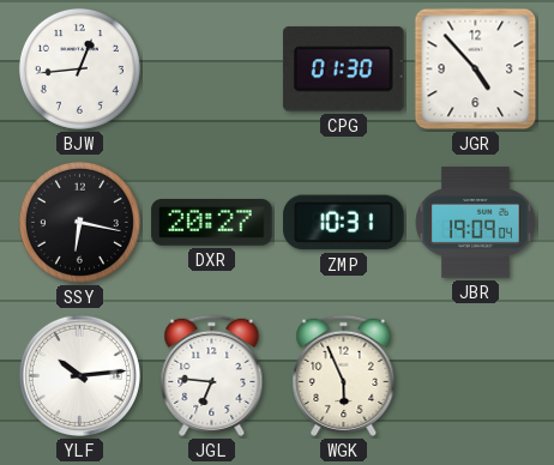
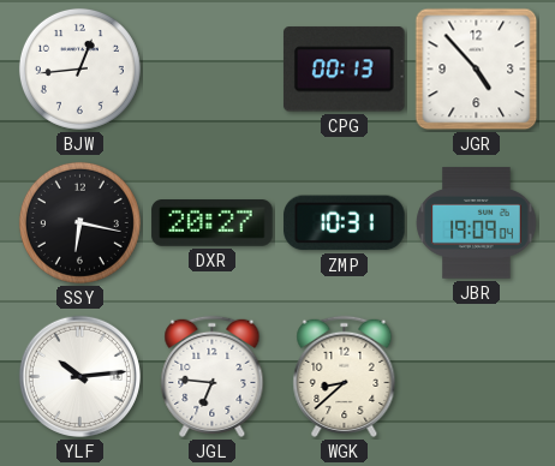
CPG: 01:30 -> 00:13 (344, 70)
WGK: 5:56 -> 8:38 (345, 376)
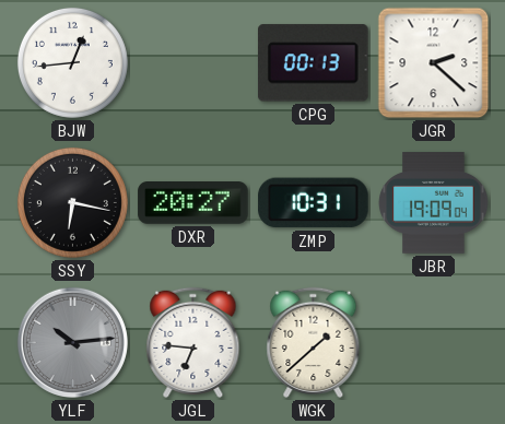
JGR: 4:53 -> 2:22 (434, 63)
YLF dial: white -> grey (72, 342)
WGK: 8:38 -> 1:38 (314, 342)
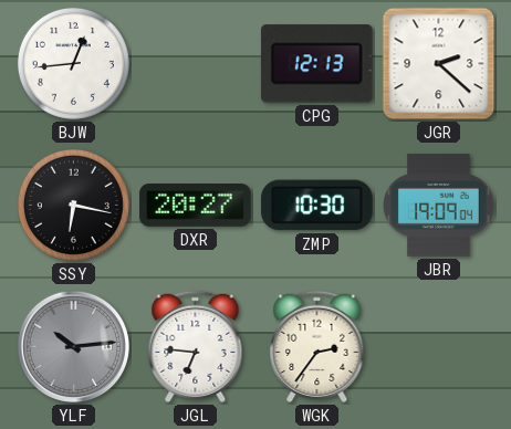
CPG: 00:13 -> 12:13 (316, 64)
ZMP: 10:31 -> 10:30 (317, 206)
WGK: 1:38 -> 2:36 (317, 346)
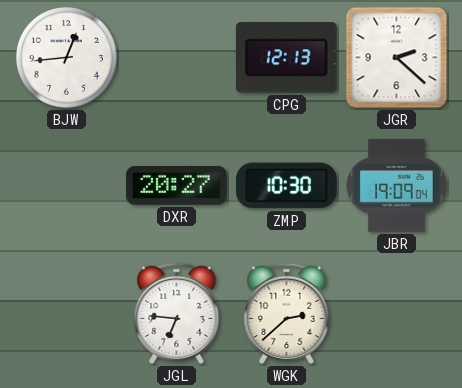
SSY: 6:17 -> none (73, 205)
YLF: 10:14 -> none (73, 346)
WGK: 2:36 -> 2:38 (287, 313)
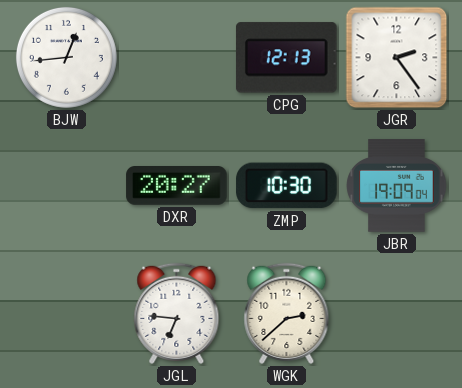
JGR: 2:22 -> 2:24 (397, 58)
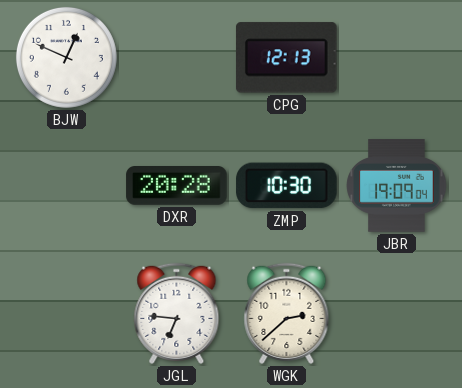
BJW: 12:44 -> 12:49 (66, 57)
JGR: 2:24 -> none (397, 58)
DXR: 20:27 -> 20:28 (177, 186)
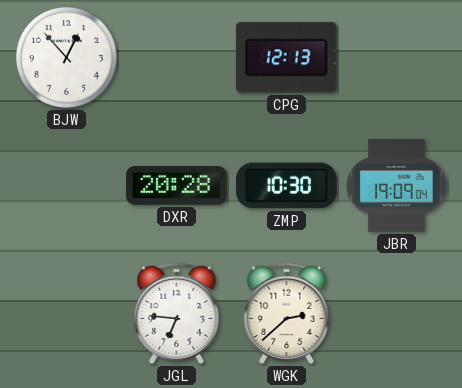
BJW: 12:49 -> 12:53 (66, 57)
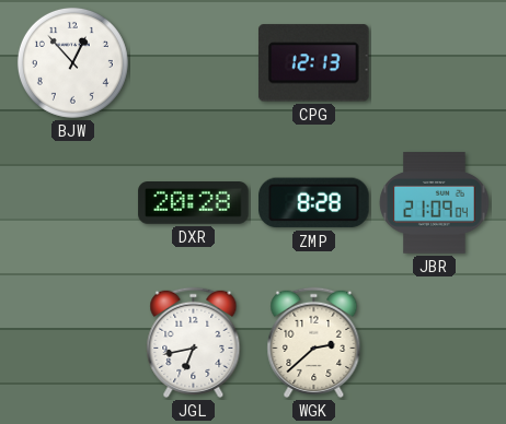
ZMP: 10:30 -> 8:28 (314, 203)
JBR: 19:09 -> 21:09 (435, 203)
JGL: 6:46 -> 6:43 (194, 342)
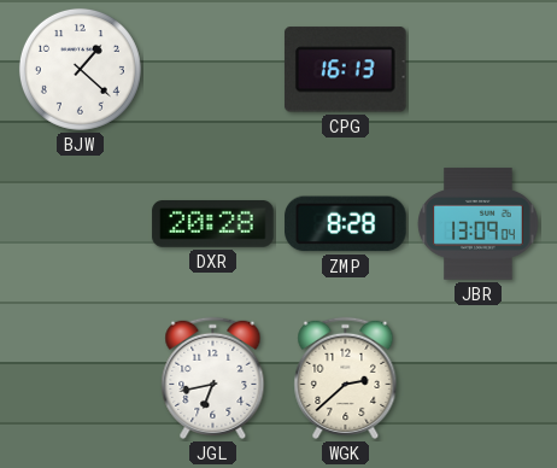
BJW: 12:53 -> 1:22 (80, 69)
CPG: 12:13 -> 16:13 (345, 70)
JBR: 21:09 -> 13:09 (479, 224)
